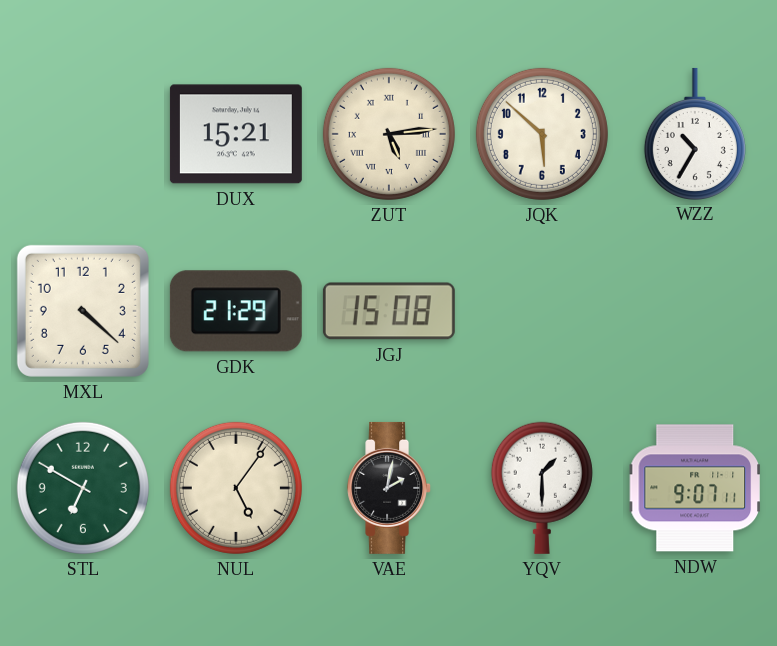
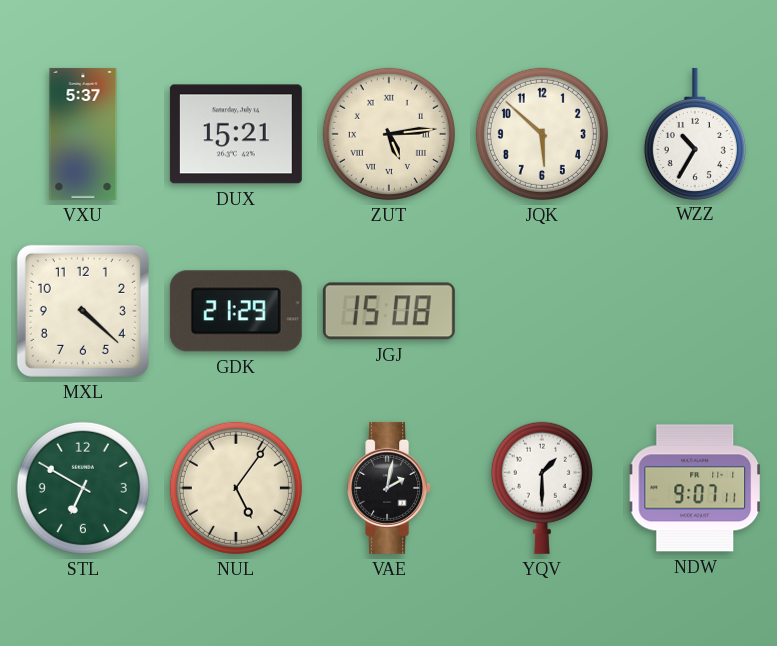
VXU: none -> 5:37 (83, 134)
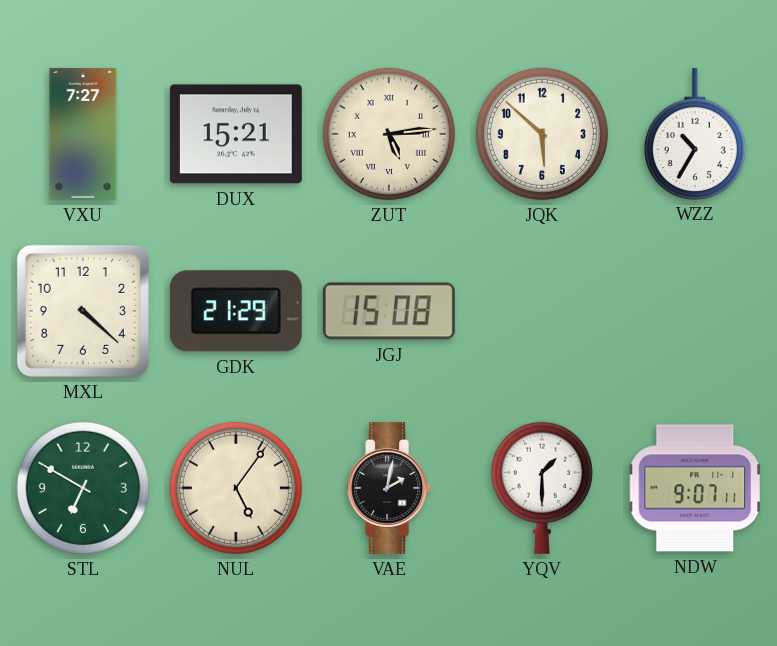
VXU: 5:37 -> 7:27 (83, 134)
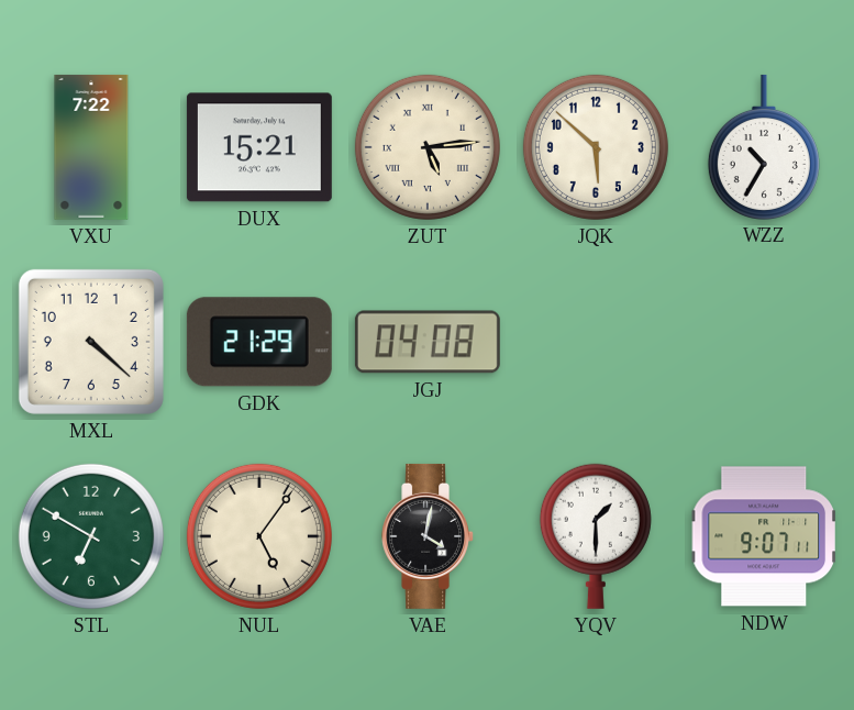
VXU: 7:27 -> 7:22 (91, 147)
JGJ: 15:08 -> 04:08 (428, 342)
VAE: 2:02 -> 4:02 (429, 536)
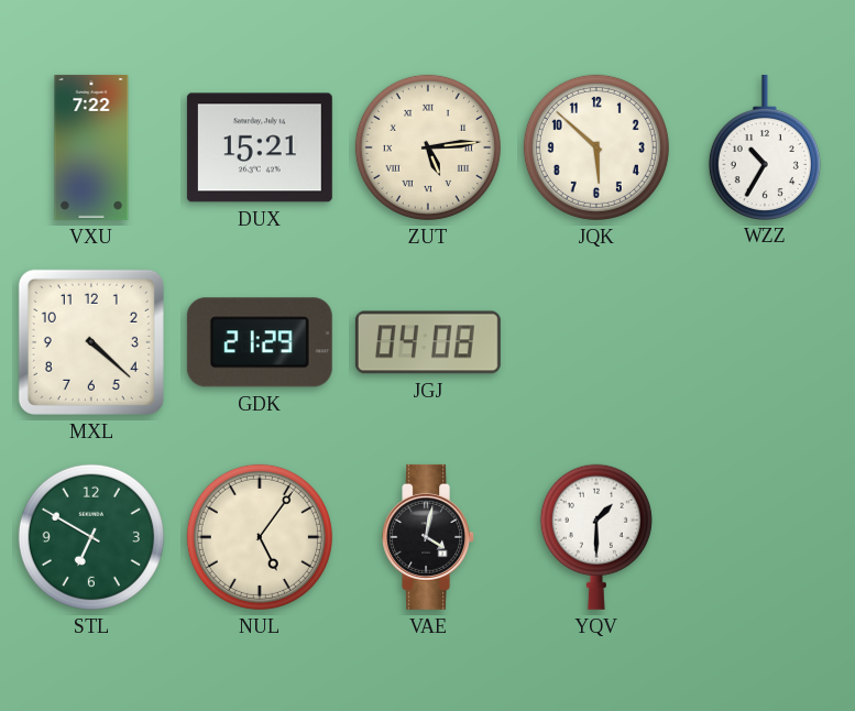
NDW: 9:07 -> none (763, 536)
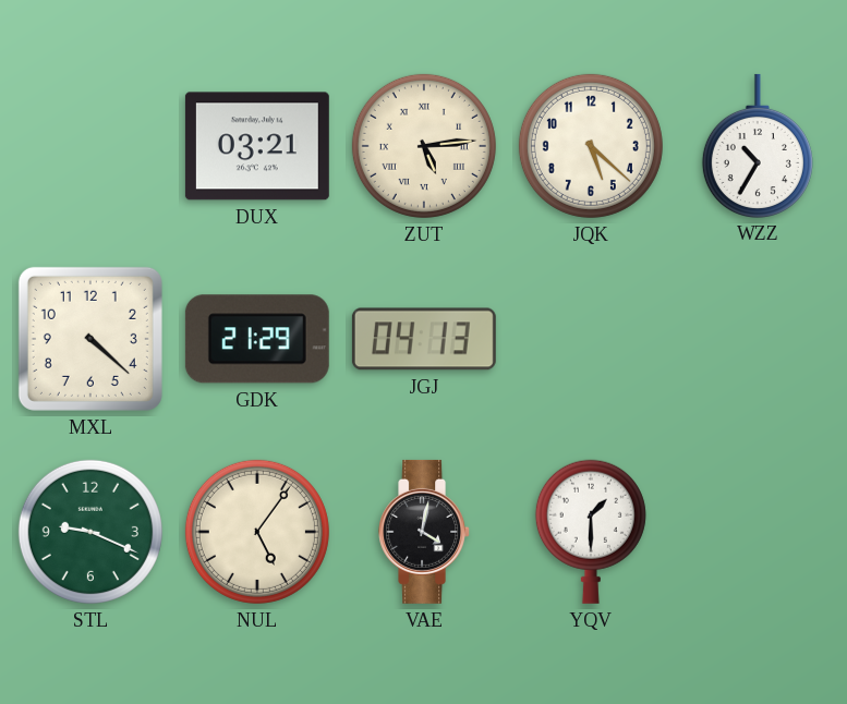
VXU: 7:22 -> none (91, 147)
DUX: 15:21 -> 03:21 (257, 146)
JQK: 5:52 -> 5:22 (591, 146)
JGJ: 04:08 -> 04:13 (424, 339)
STL: 6:50 -> 9:19 (90, 532)
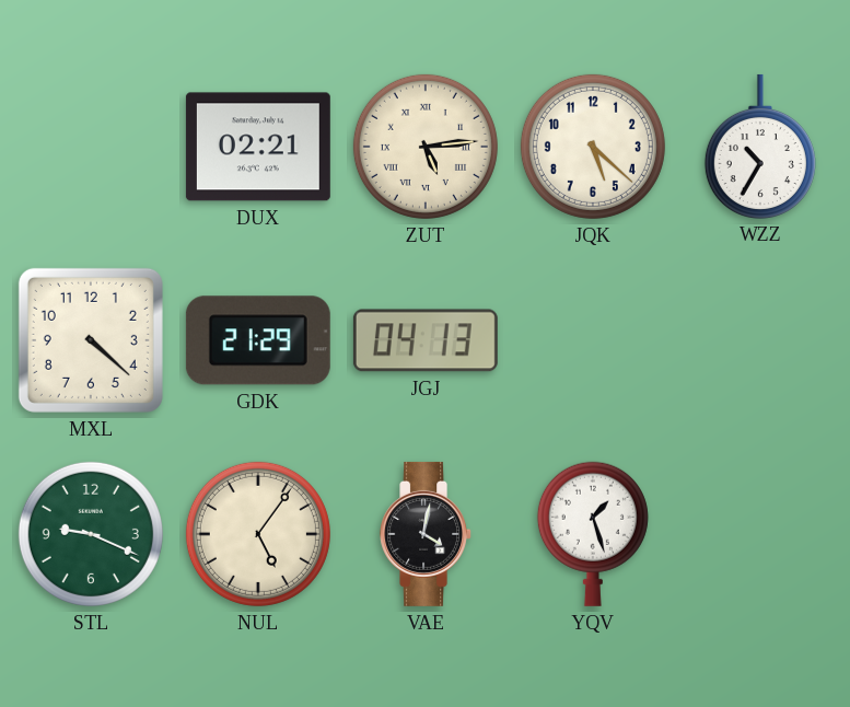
DUX: 03:21 -> 02:21 (258, 147)
YQV: 1:30 -> 1:27 (593, 534)
